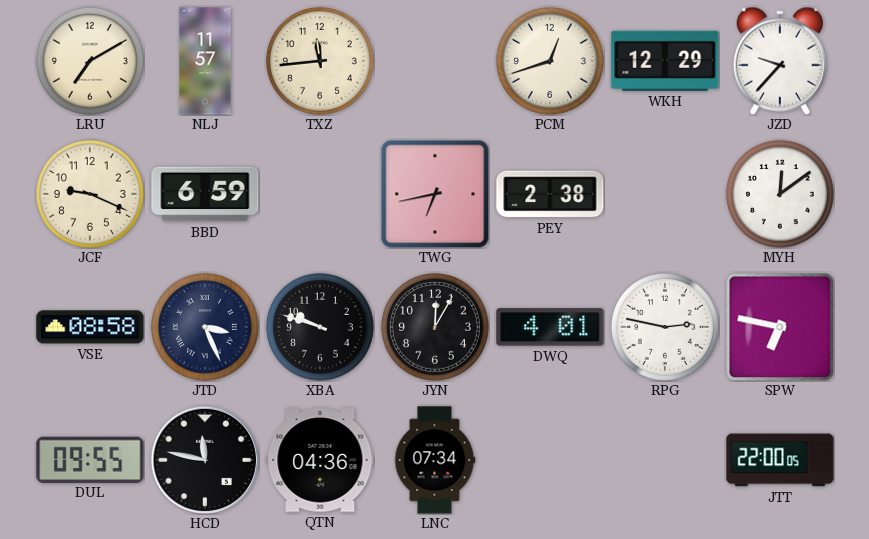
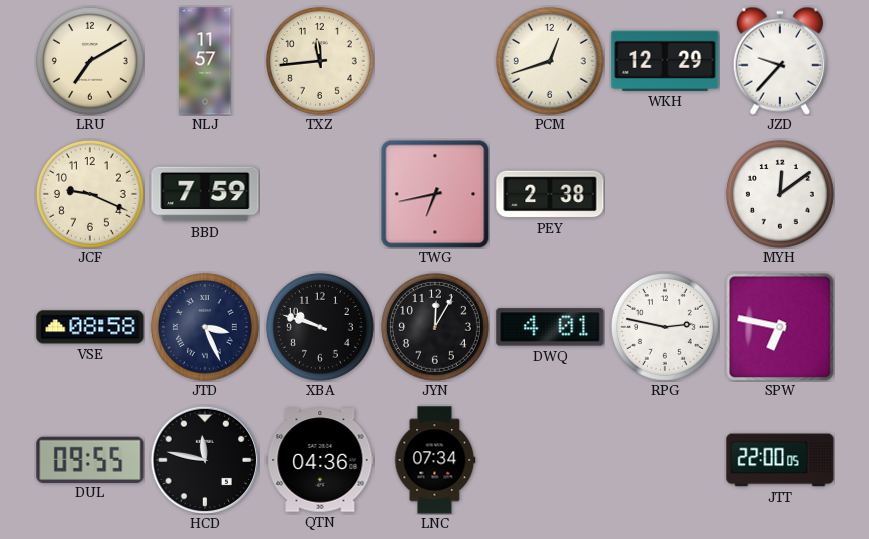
BBD: 6:59 -> 7:59 (205, 194)
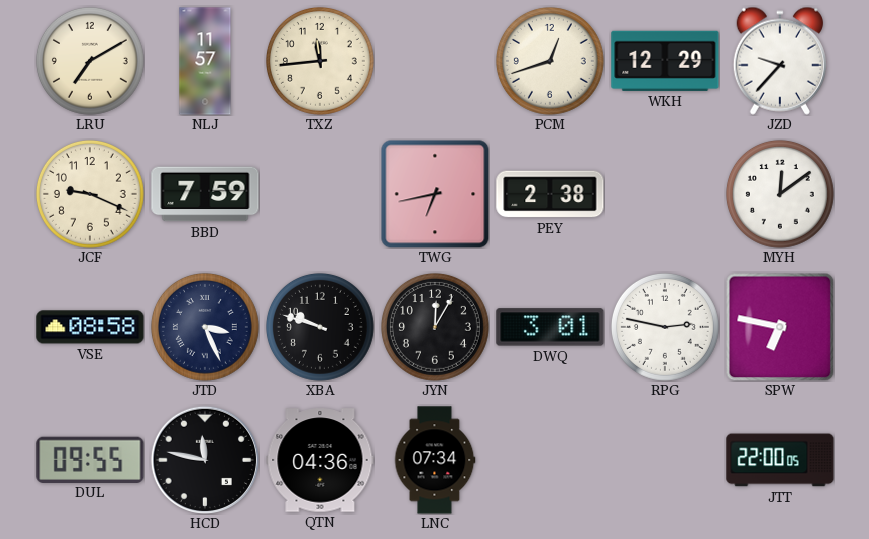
DWQ: 4:01 -> 3:01 (550, 327)
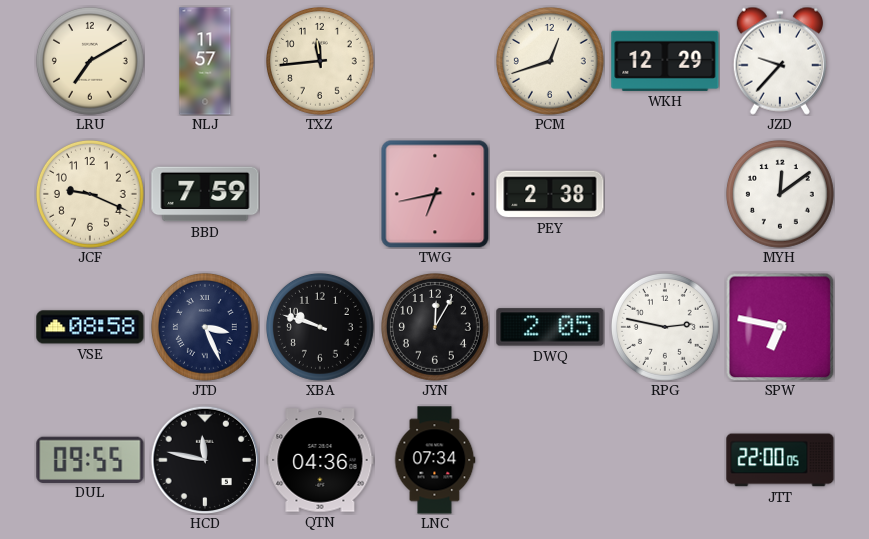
DWQ: 3:01 -> 2:05 (550, 327)
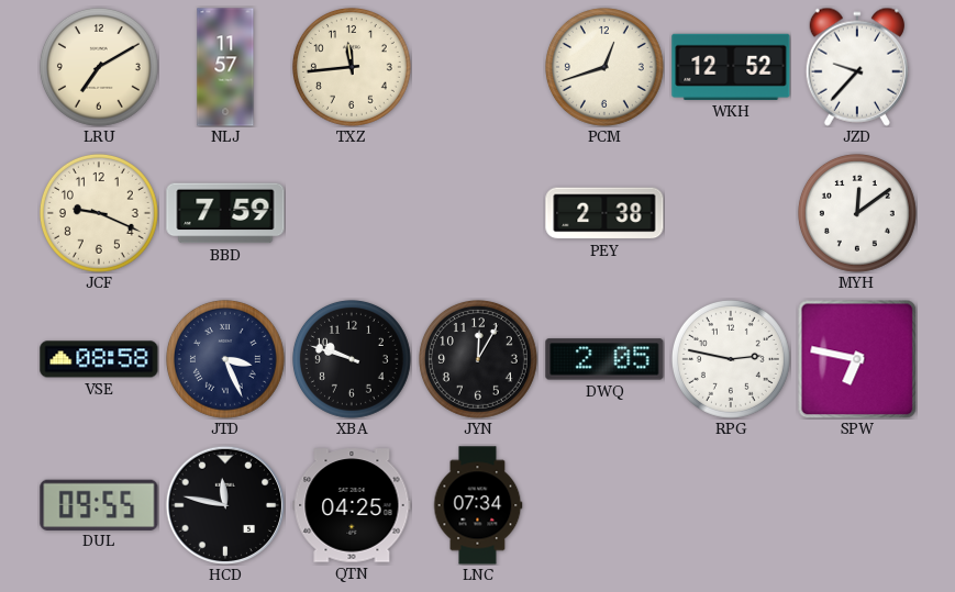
WKH: 12:29 -> 12:52 (731, 67)
TWG: 6:43 -> none (435, 194)
QTN: 04:36 -> 04:25 (352, 505)
JTT: 22:00 -> none (780, 460)
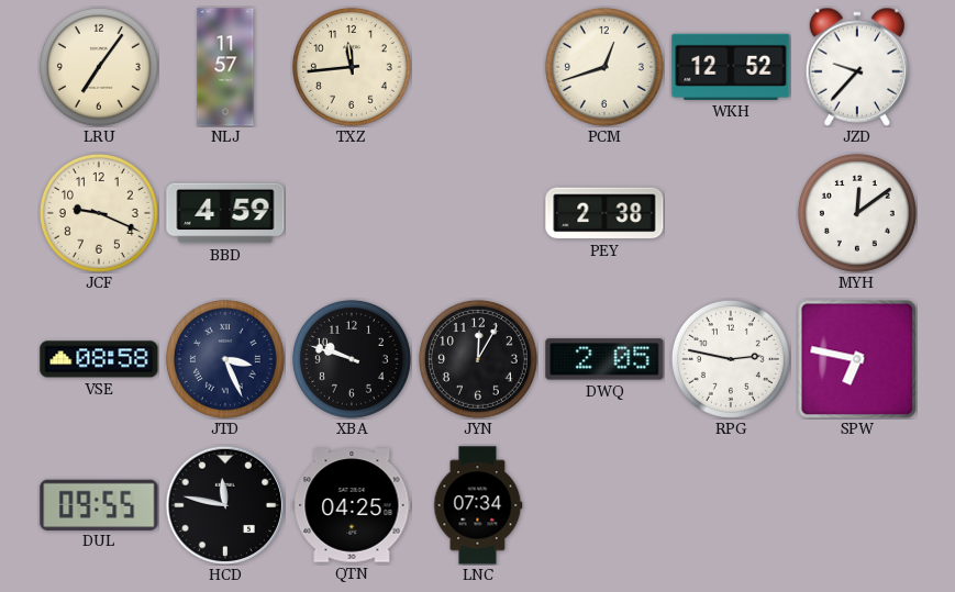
LRU: 7:10 -> 7:06 (99, 67)
BBD: 7:59 -> 4:59 (225, 213)
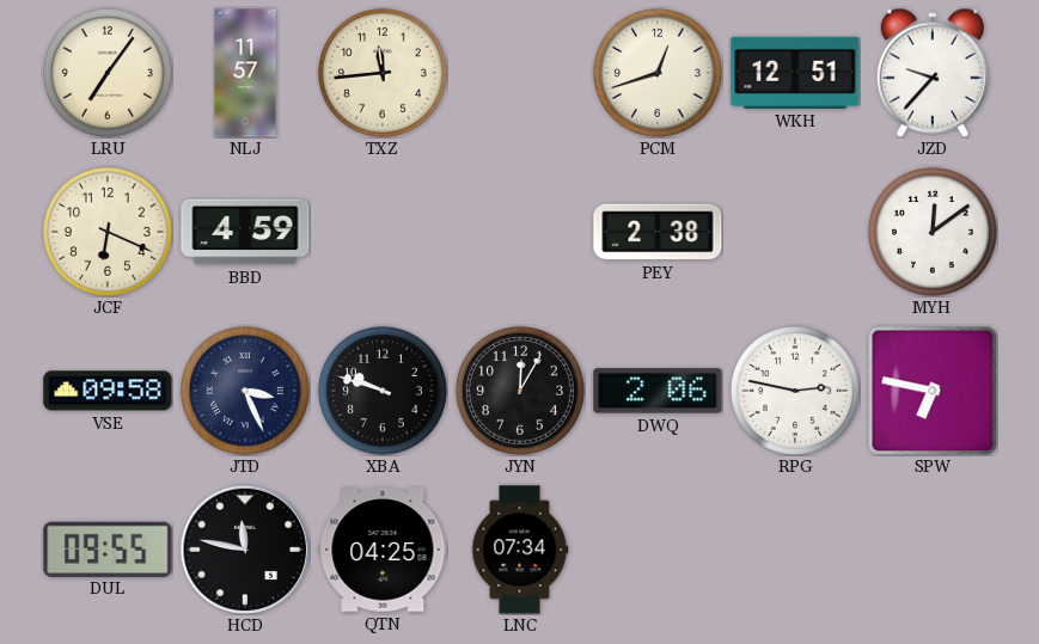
WKH: 12:52 -> 12:51 (795, 73)
JCF: 9:19 -> 6:19 (108, 232)
VSE: 08:58 -> 09:58 (108, 391)
DWQ: 2:05 -> 2:06 (658, 391)
